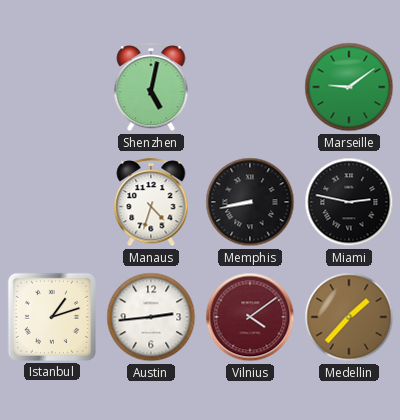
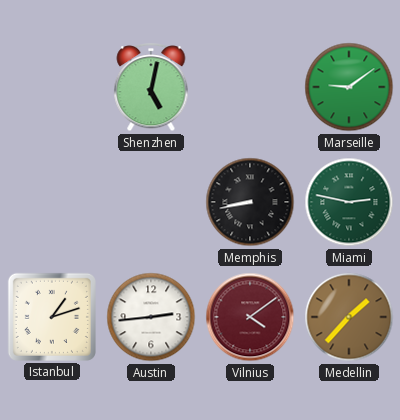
Manaus: 4:33 -> none (151, 203)
Miami dial: black -> green (349, 202)
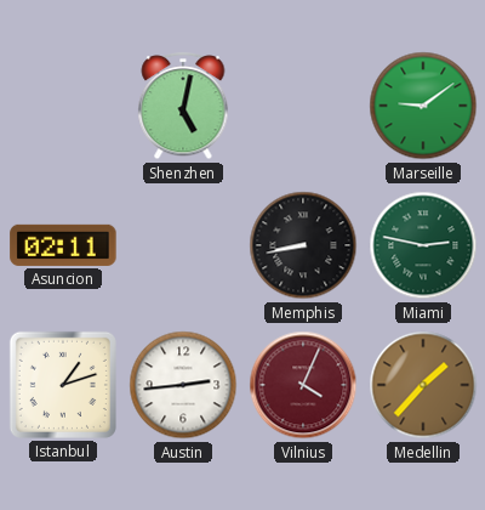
Asuncion: none -> 02:11 (63, 245)
Vilnius: 4:09 -> 4:04 (303, 385)
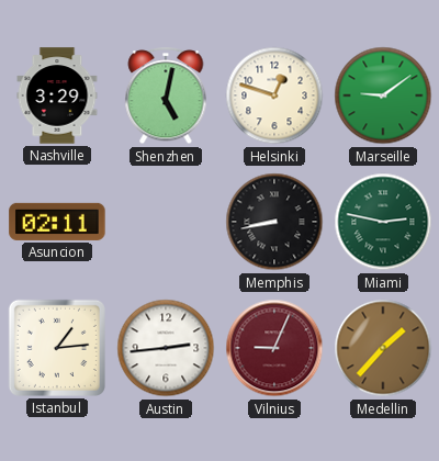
Nashville: none -> 3:29 (57, 95)
Helsinki: none -> 12:48 (274, 95)
Istanbul: 1:12 -> 1:14 (57, 348)
Vilnius: 4:04 -> 9:04 (274, 348)
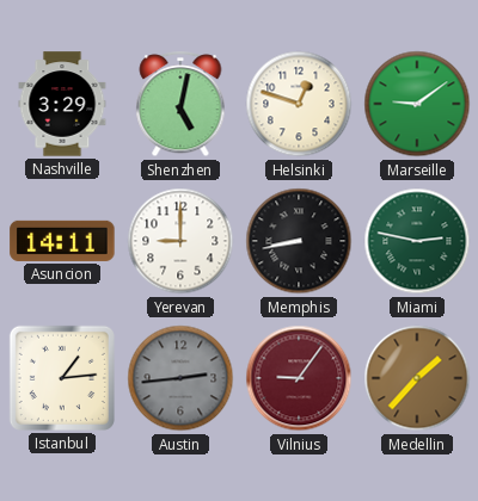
Asuncion: 02:11 -> 14:11 (62, 241)
Yerevan: none -> 9:00 (180, 241)
Austin dial: white -> grey (180, 378)
Vilnius: 9:04 -> 9:06 (299, 378)
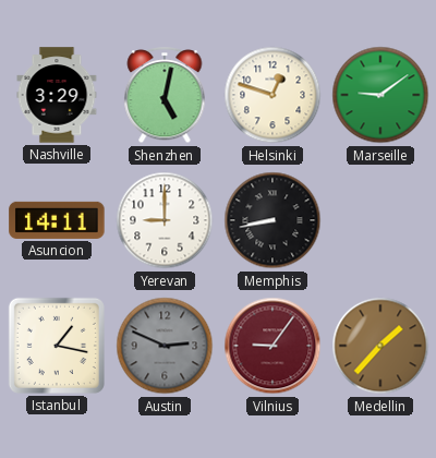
Miami: 2:47 -> none (417, 241)
Istanbul: 1:14 -> 1:17 (57, 346)
Austin: 2:44 -> 2:49 (165, 346)
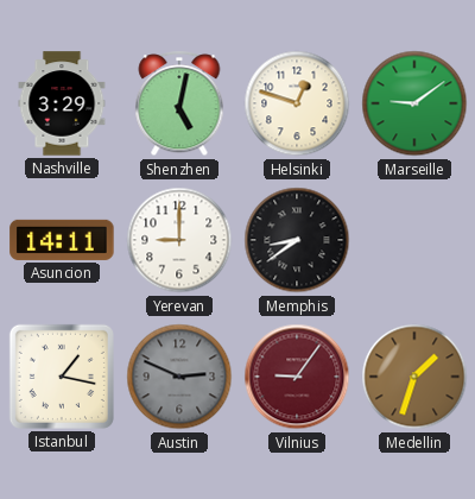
Memphis: 8:43 -> 8:39 (297, 240)
Medellin: 1:37 -> 1:33 (414, 377)
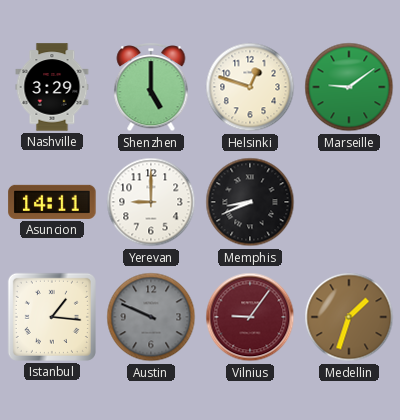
Shenzhen: 5:02 -> 5:00 (151, 88)
Memphis: 8:39 -> 8:41 (250, 202)
Istanbul: 1:17 -> 1:16 (52, 317)
Austin: 2:49 -> 9:49 (151, 317)
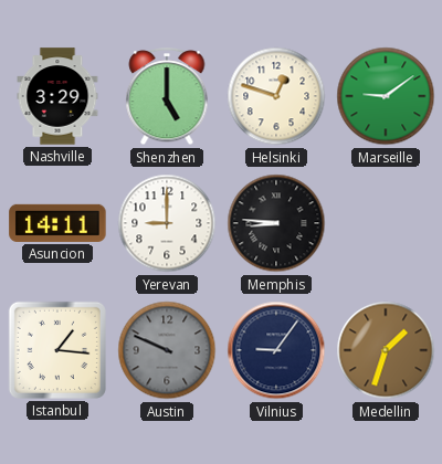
Memphis: 8:41 -> 8:46 (276, 223)
Vilnius dial: burgundy -> navy (276, 350)
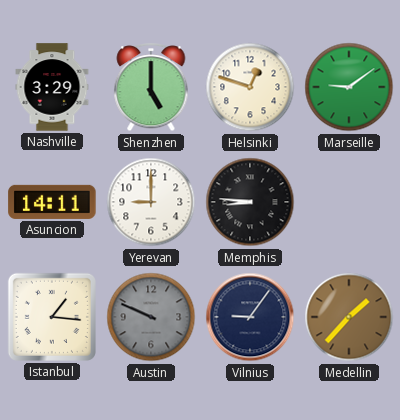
Medellin: 1:33 -> 1:37 (349, 317)
